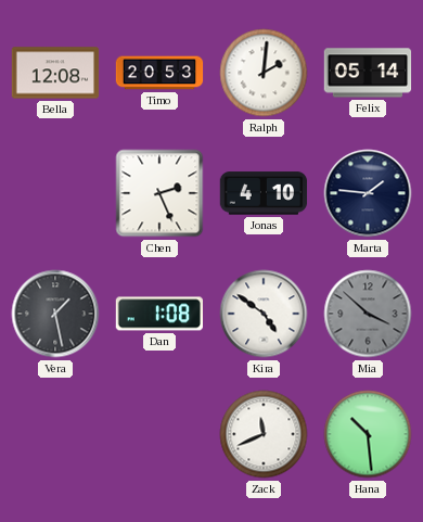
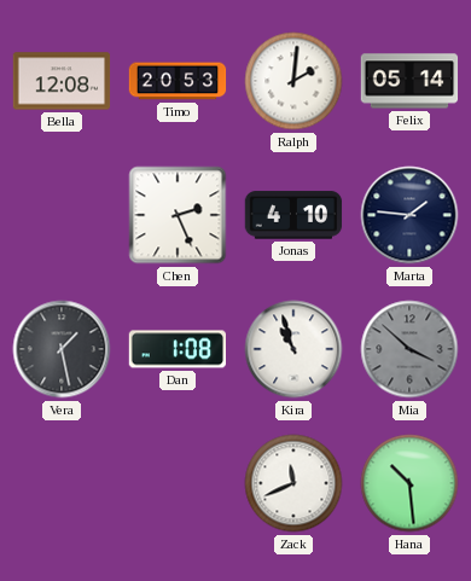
Kira: 4:51 -> 10:57 (293, 349)
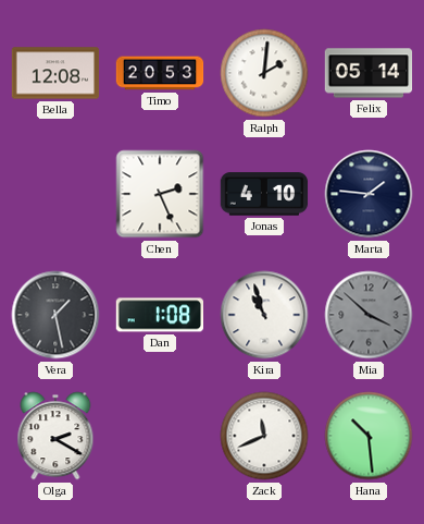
Olga: none -> 2:20 (55, 436)
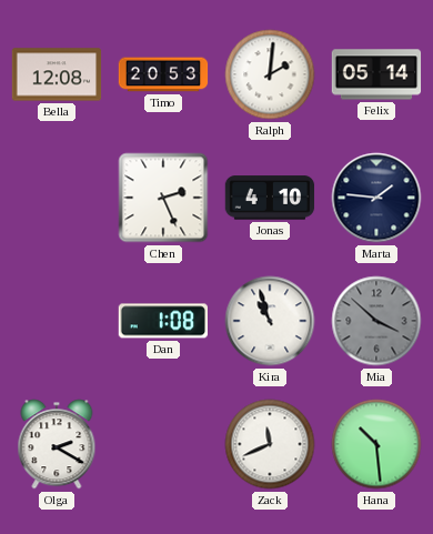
Vera: 1:28 -> none (55, 315)
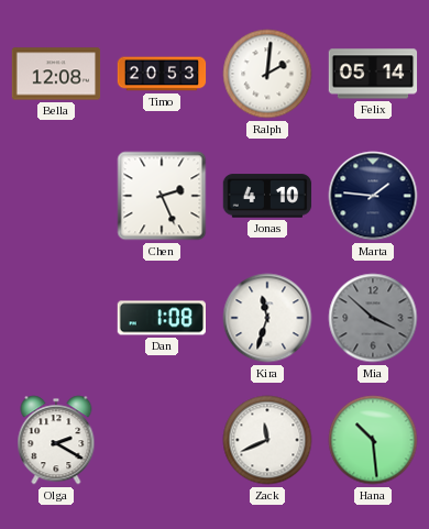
Kira: 10:57 -> 11:33 (267, 318)
